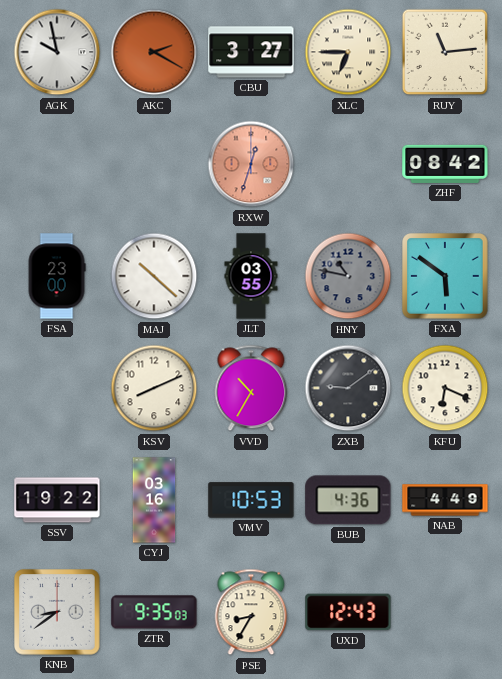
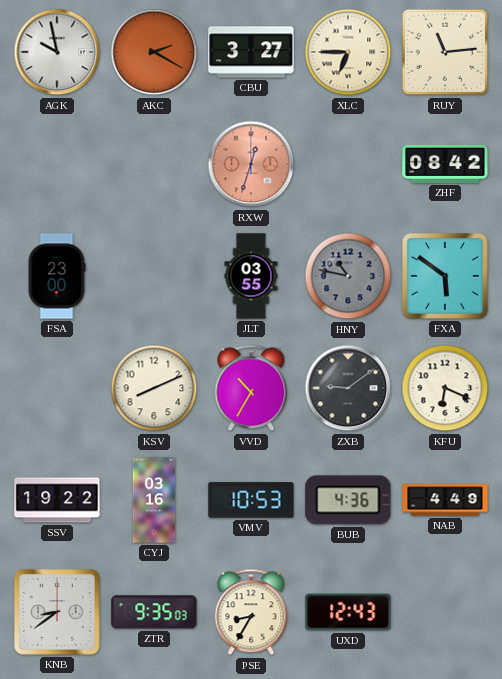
MAJ: 10:22 -> none (154, 276)
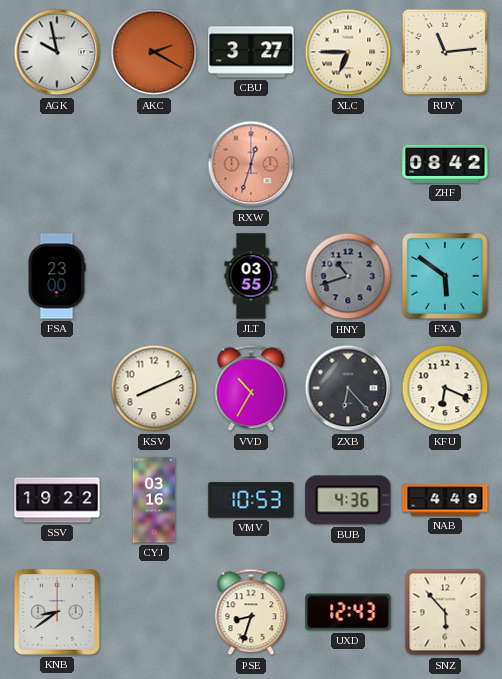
HNY: 10:47 -> 10:42 (348, 276)
ZXB: 9:09 -> 6:23 (348, 388)
ZTR: 9:35 -> none (154, 612)
PSE: 8:35 -> 8:33 (251, 612)
SNZ: none -> 5:53 (445, 612)
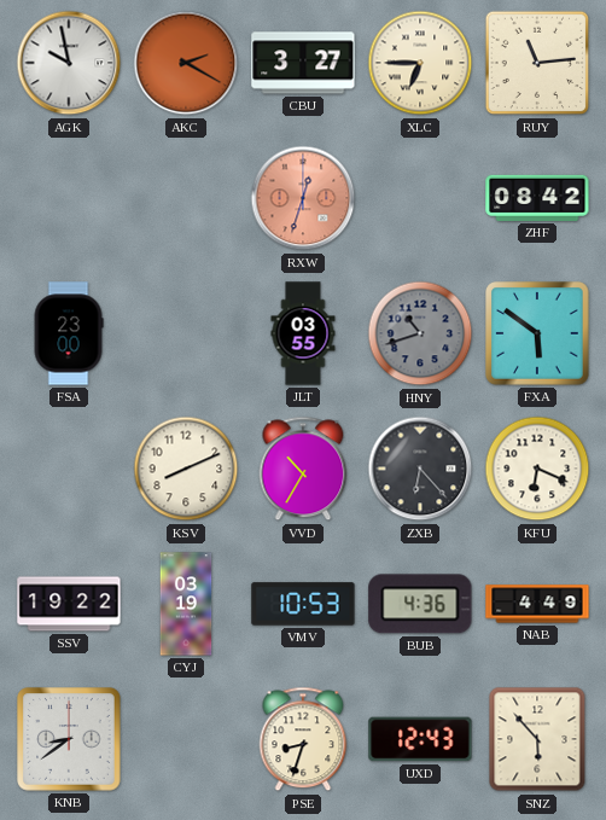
CYJ: 03:16 -> 03:19 (186, 604)
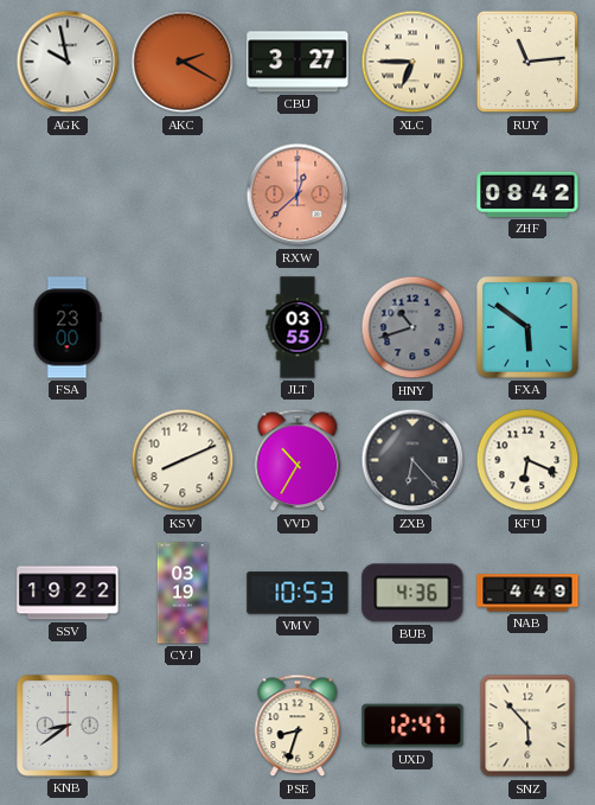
RXW: 12:33 -> 12:38 (297, 194)
UXD: 12:43 -> 12:47 (412, 726)
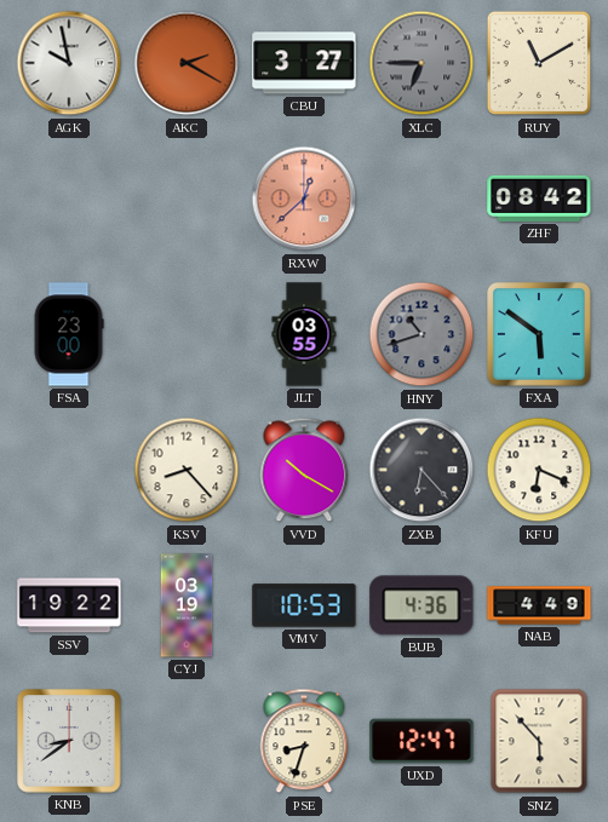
XLC dial: cream -> grey (421, 63)
RUY: 11:14 -> 11:10 (539, 63)
KSV: 8:11 -> 8:23 (187, 470)
VVD: 10:35 -> 10:20 (304, 470)
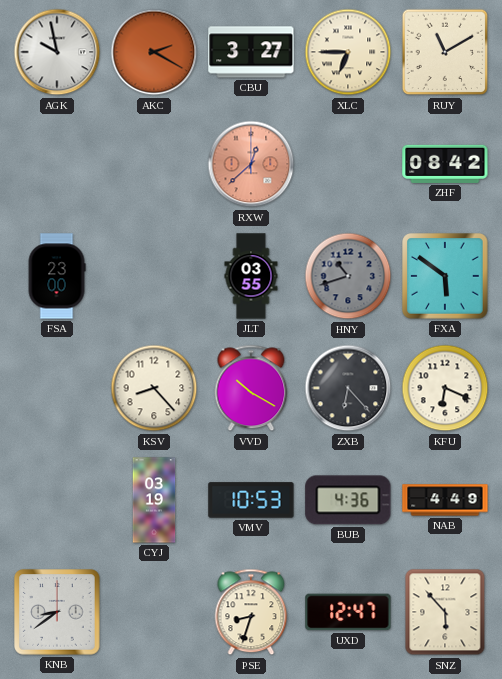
XLC dial: grey -> cream (348, 52)
SSV: 19:22 -> none (69, 605)
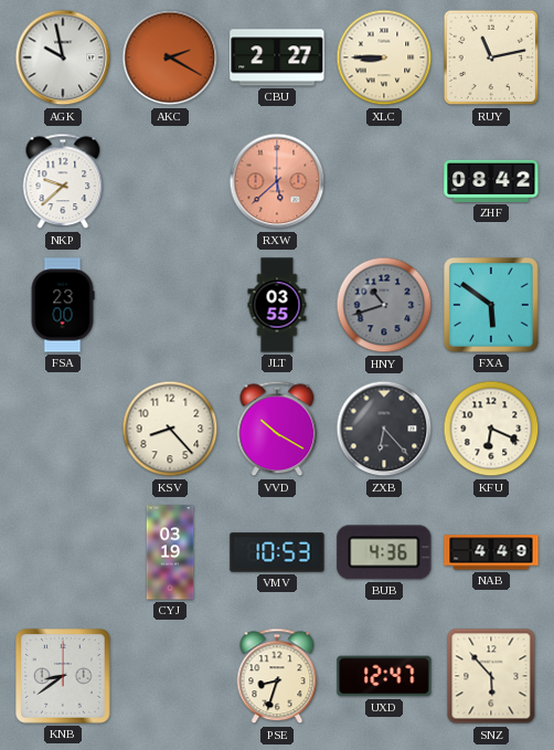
CBU: 3:27 -> 2:27 (277, 57)
XLC: 6:45 -> 8:45 (384, 57)
RUY: 11:10 -> 11:13 (491, 57)
NKP: none -> 9:38 (63, 181)
RXW: 12:38 -> 5:38 (277, 181)
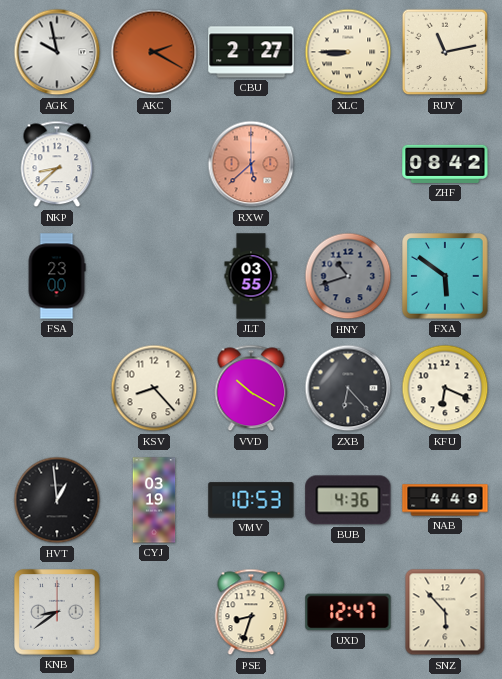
NKP: 9:38 -> 8:38 (57, 164)
HVT: none -> 12:59 (57, 500)
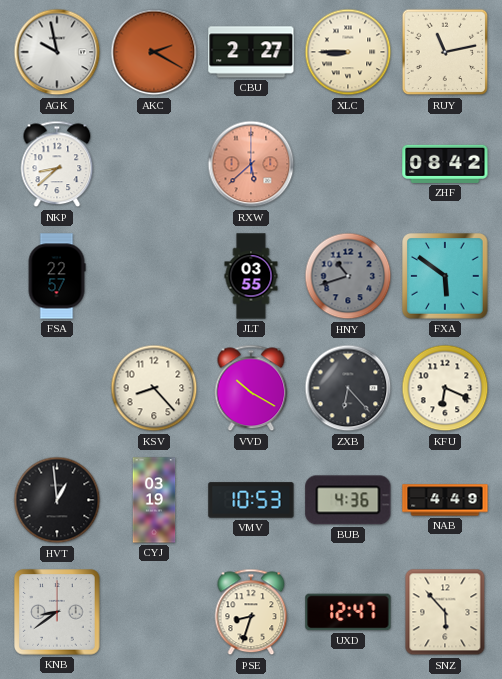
FSA: 23:00 -> 22:57 (57, 276)
